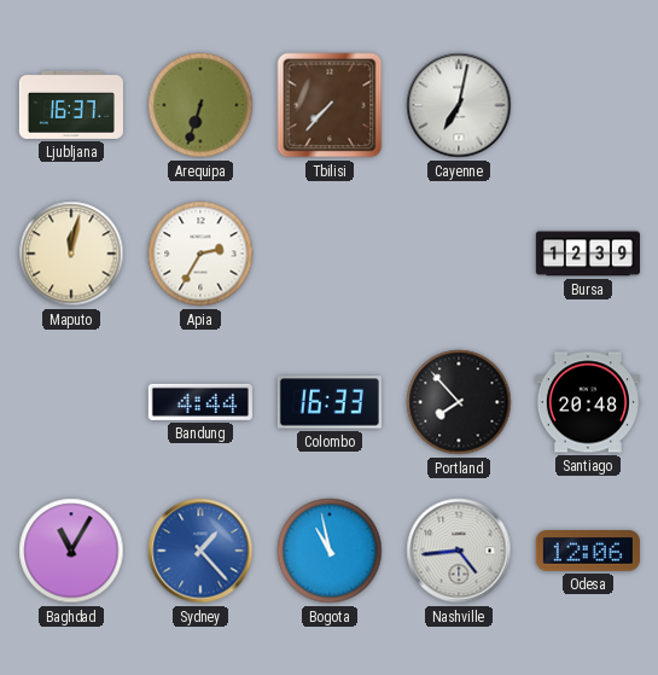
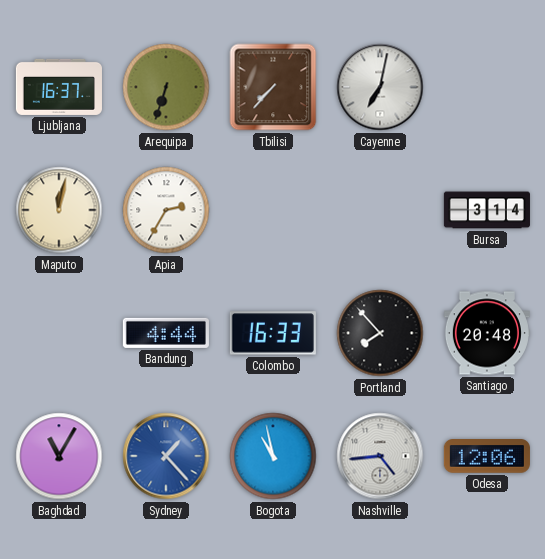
Bursa: 12:39 -> 3:14 (487, 210)
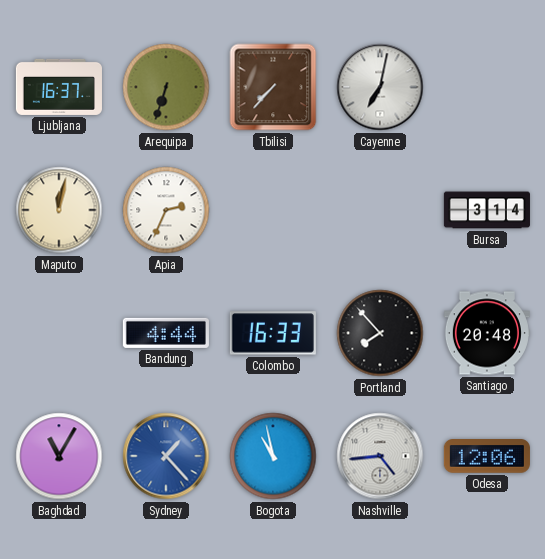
Apia: 2:35 -> 2:34 (166, 210)
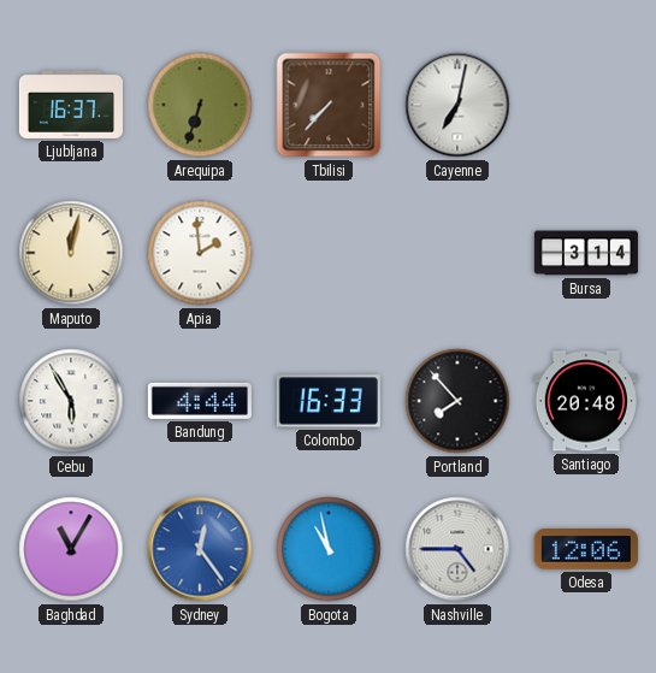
Apia: 2:34 -> 1:59 (200, 253)
Cebu: none -> 5:55 (71, 401)
Sydney: 1:23 -> 12:24 (200, 549)
Nashville: 4:44 -> 4:45 (457, 549)
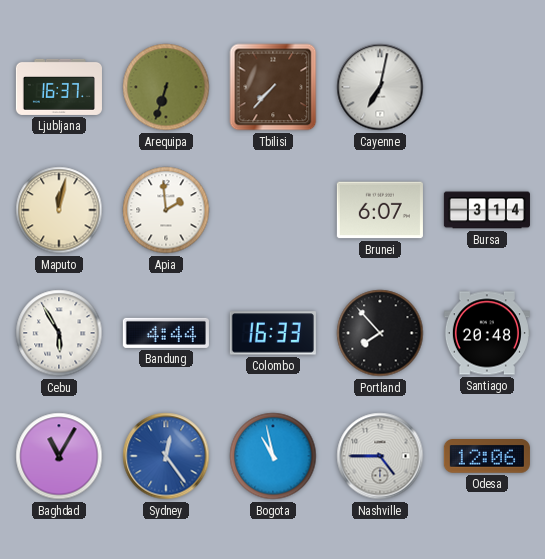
Brunei: none -> 6:07 (380, 210)
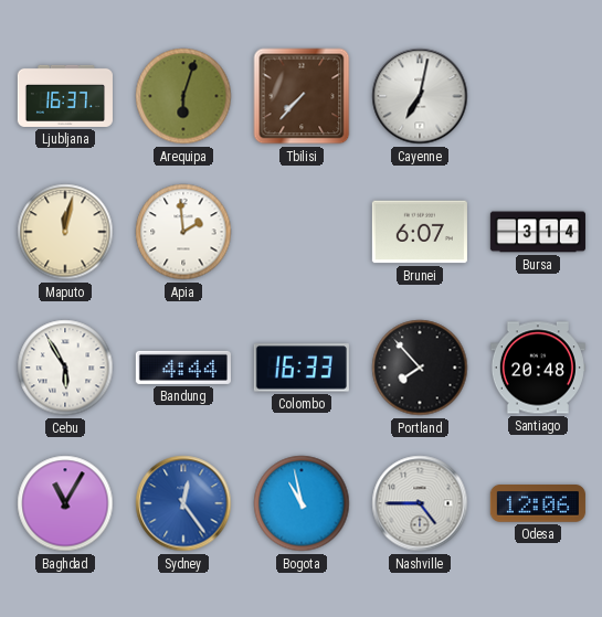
Arequipa: 6:33 -> 6:03 (183, 96)
